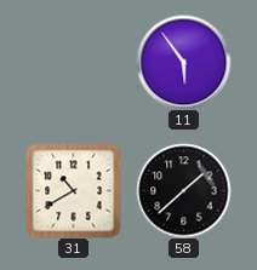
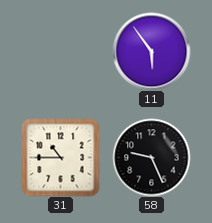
31: 10:40 -> 10:45 (60, 157)
58: 1:38 -> 9:26 (151, 157)
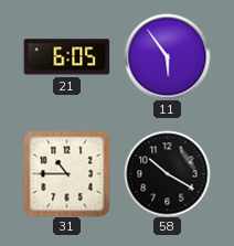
21: none -> 6:05 (66, 57)
58: 9:26 -> 10:20 (167, 173)
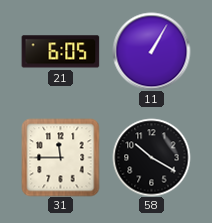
11: 5:54 -> 1:05 (151, 51)
31: 10:45 -> 11:45 (60, 157)
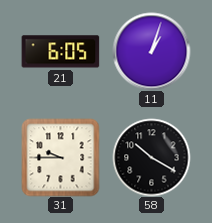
11: 1:05 -> 1:03 (151, 51)
31: 11:45 -> 9:45 (60, 157)
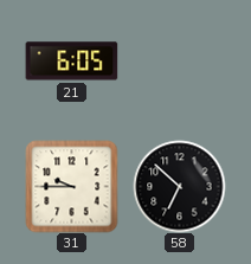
11: 1:03 -> none (151, 51)
58: 10:20 -> 6:52 (179, 186)
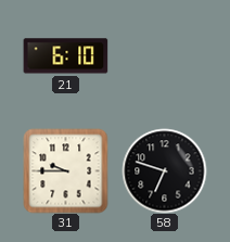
21: 6:05 -> 6:10 (65, 56)
58: 6:52 -> 6:48 (164, 170)
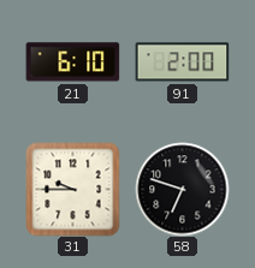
91: none -> 2:00 (182, 62)
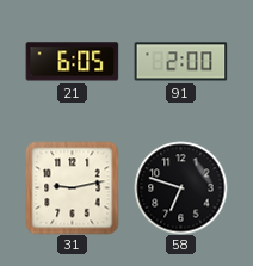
21: 6:10 -> 6:05 (72, 62)
31: 9:45 -> 9:13 (72, 187)
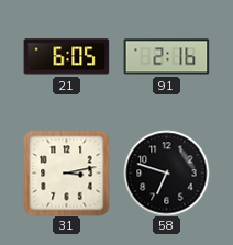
91: 2:00 -> 2:16 (166, 57)
31: 9:13 -> 3:13 (66, 172)
